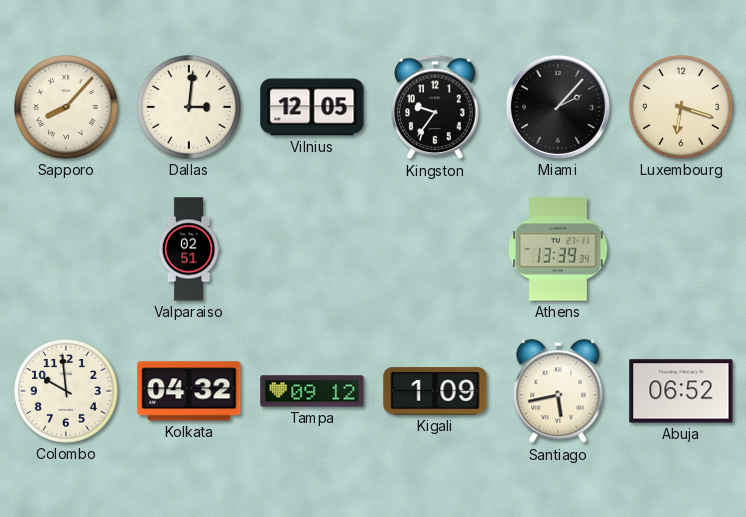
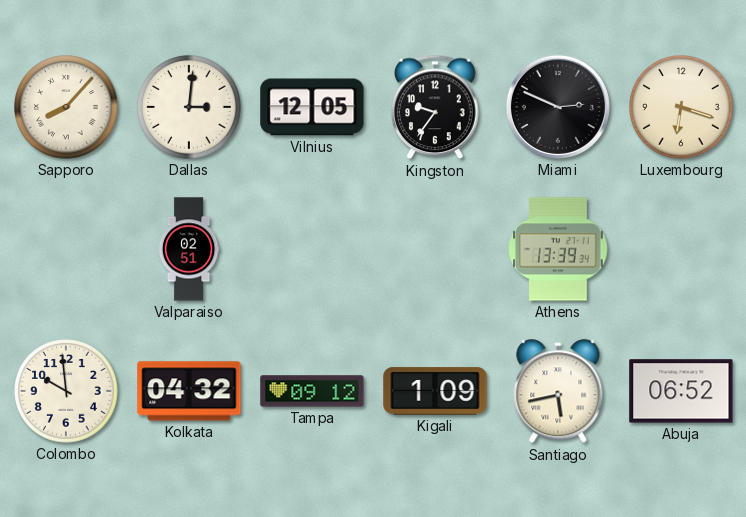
Miami: 2:07 -> 2:49 (558, 107)
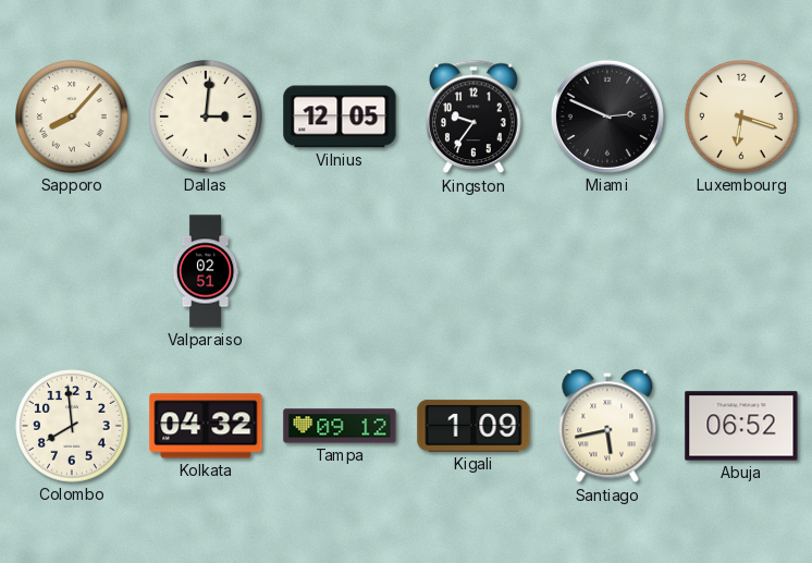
Athens: 13:39 -> none (558, 249)
Colombo: 9:59 -> 7:59 (72, 426)
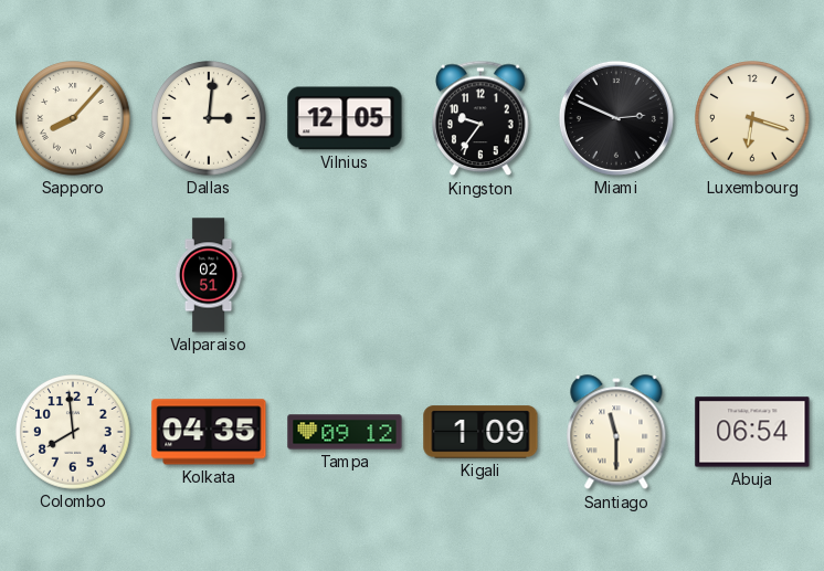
Kolkata: 04:32 -> 04:35 (209, 432)
Santiago: 5:43 -> 11:30 (616, 433)
Abuja: 06:52 -> 06:54 (752, 432)
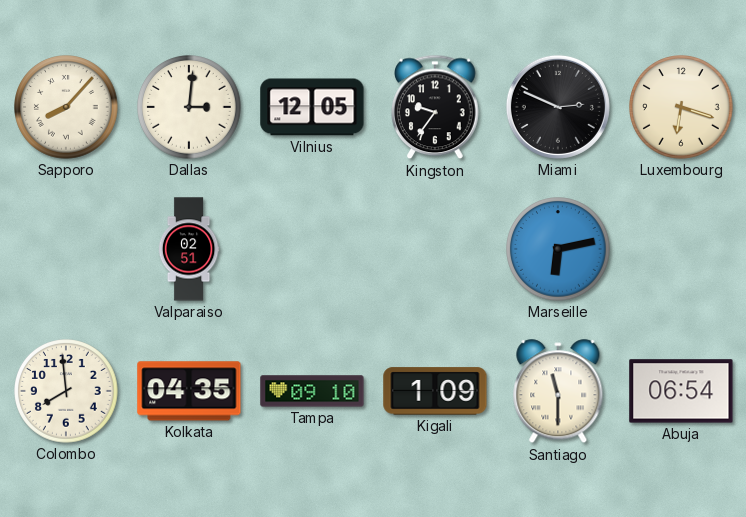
Marseille: none -> 6:13 (558, 249)
Tampa: 09:12 -> 09:10 (312, 391)
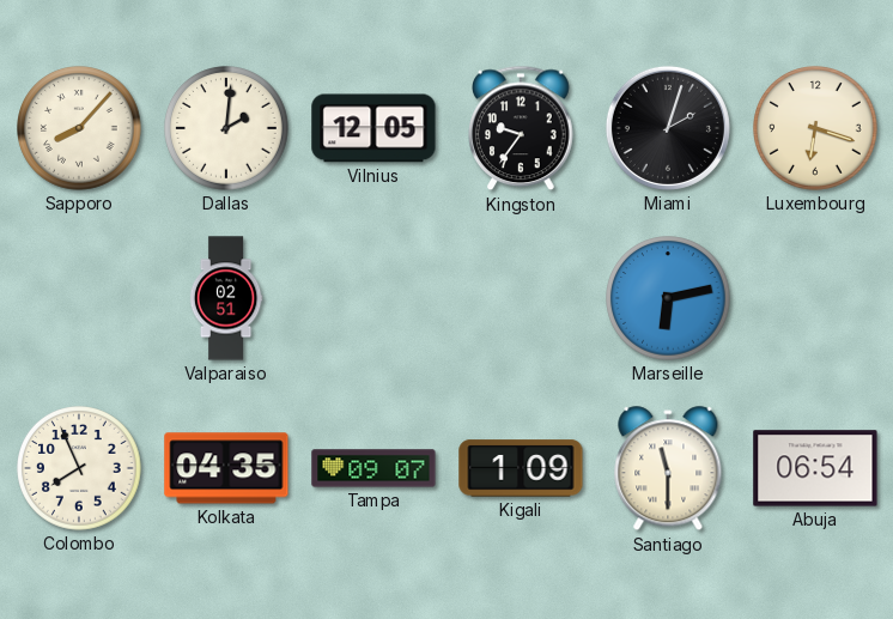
Dallas: 3:01 -> 2:01 (226, 128)
Miami: 2:49 -> 2:03 (668, 128)
Colombo: 7:59 -> 7:56 (79, 468)
Tampa: 09:10 -> 09:07 (373, 468)
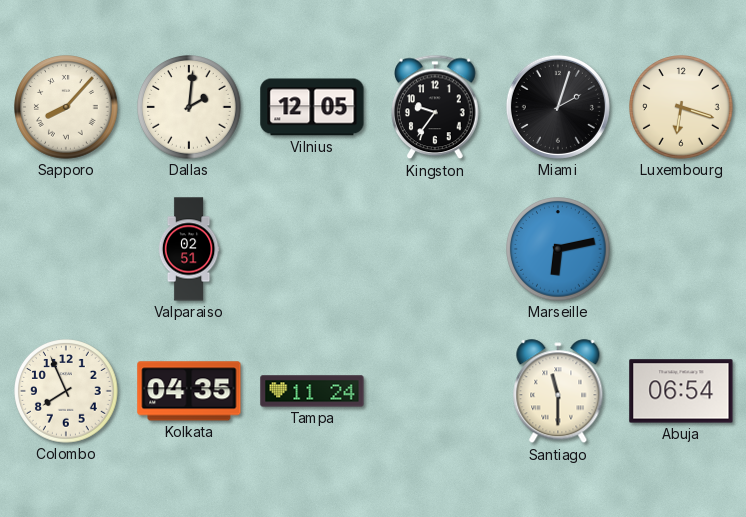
Tampa: 09:07 -> 11:24 (312, 391)
Kigali: 1:09 -> none (521, 468)
